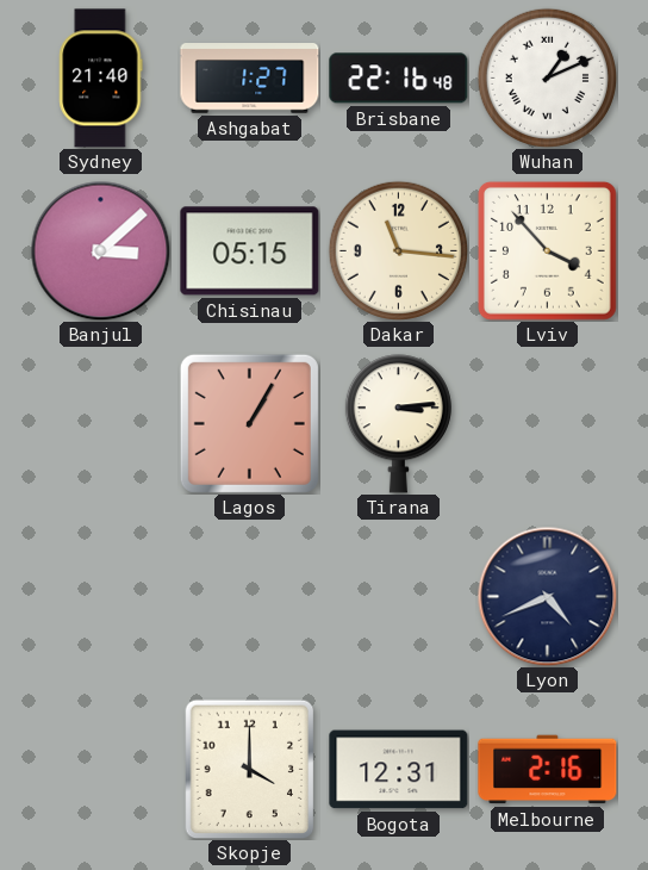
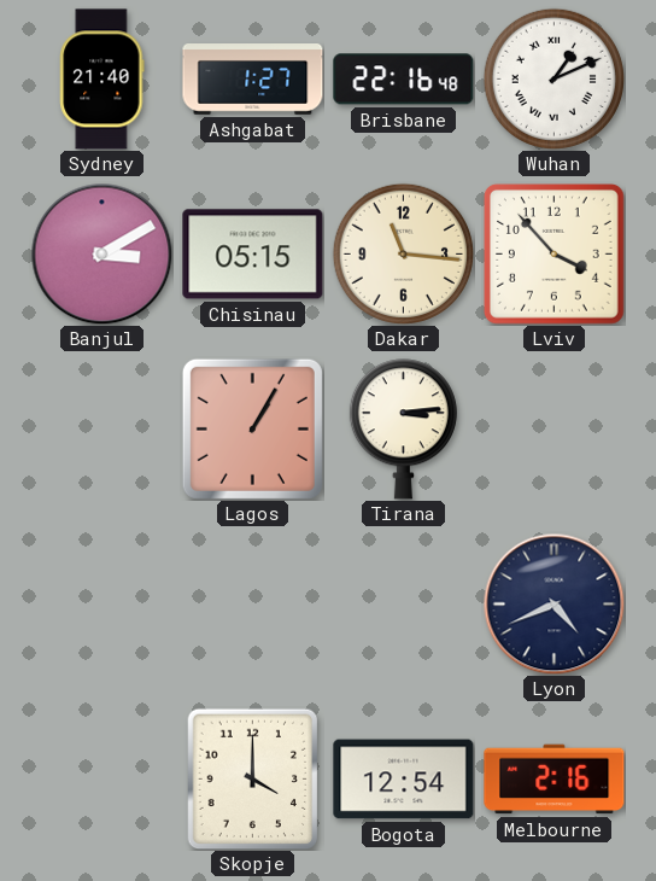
Banjul: 3:08 -> 3:10 (101, 253)
Bogota: 12:31 -> 12:54 (404, 780)
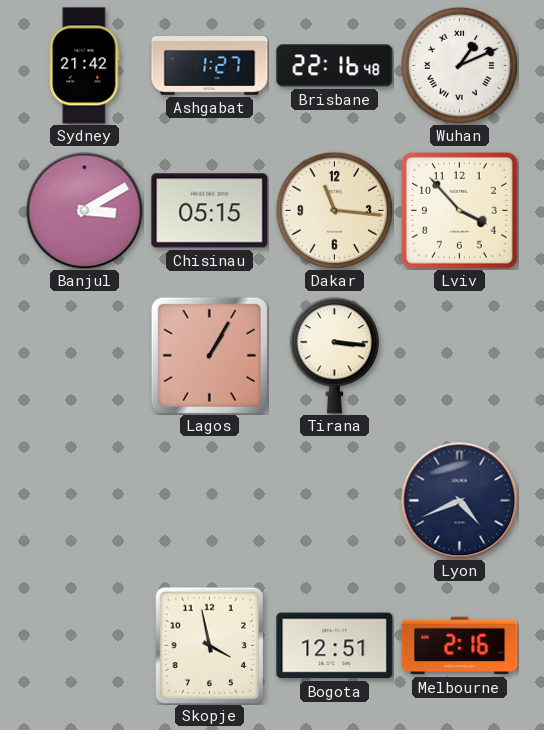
Sydney: 21:40 -> 21:42 (85, 66)
Tirana: 3:14 -> 3:16 (334, 356)
Skopje: 4:00 -> 3:58 (210, 645)
Bogota: 12:54 -> 12:51 (335, 646)
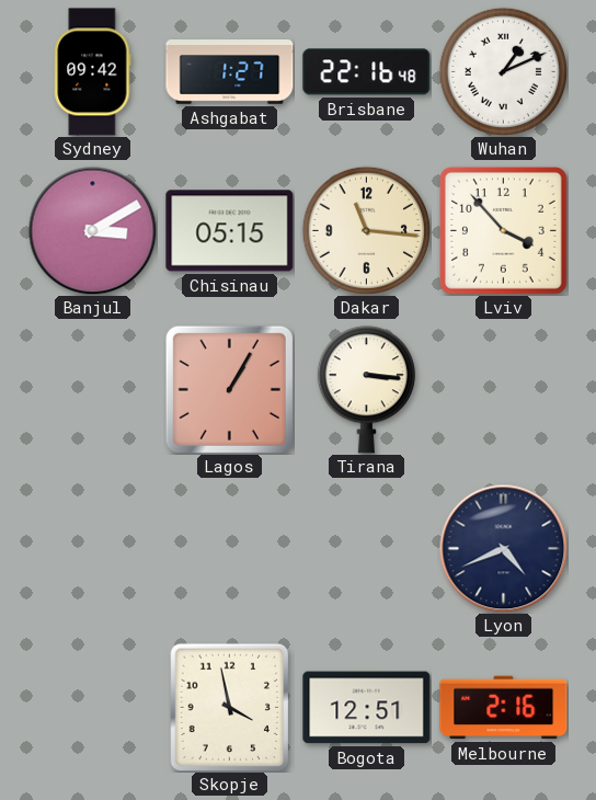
Sydney: 21:42 -> 09:42 (93, 72)
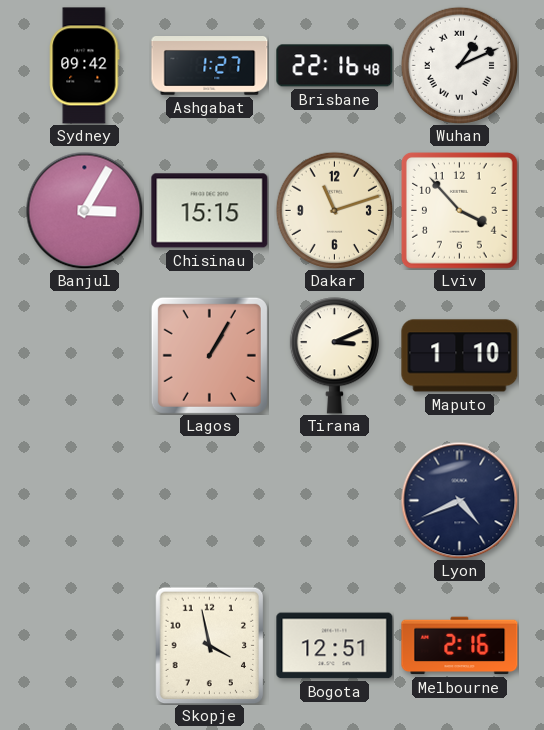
Banjul: 3:10 -> 3:05 (84, 210)
Chisinau: 05:15 -> 15:15 (210, 211)
Dakar: 11:16 -> 11:12 (334, 210)
Tirana: 3:16 -> 3:11 (334, 356)
Maputo: none -> 1:10 (460, 356)
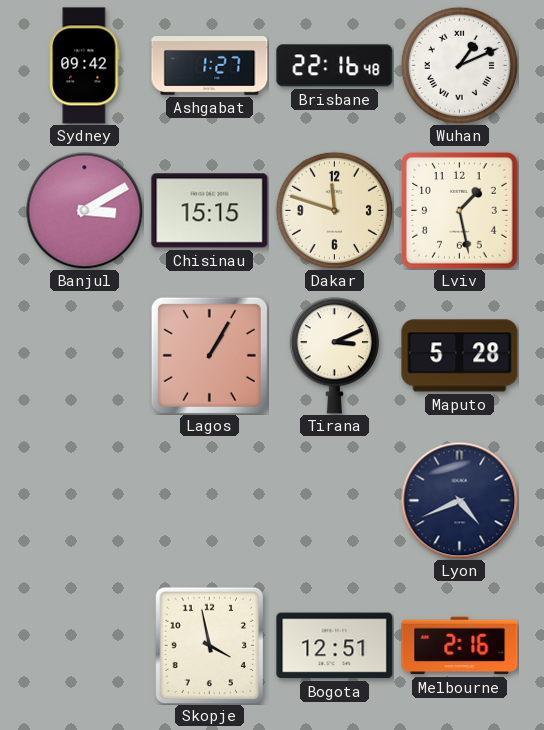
Banjul: 3:05 -> 3:10 (84, 210)
Dakar: 11:12 -> 11:48 (334, 210)
Lviv: 3:53 -> 1:28 (460, 211)
Maputo: 1:10 -> 5:28 (460, 356)
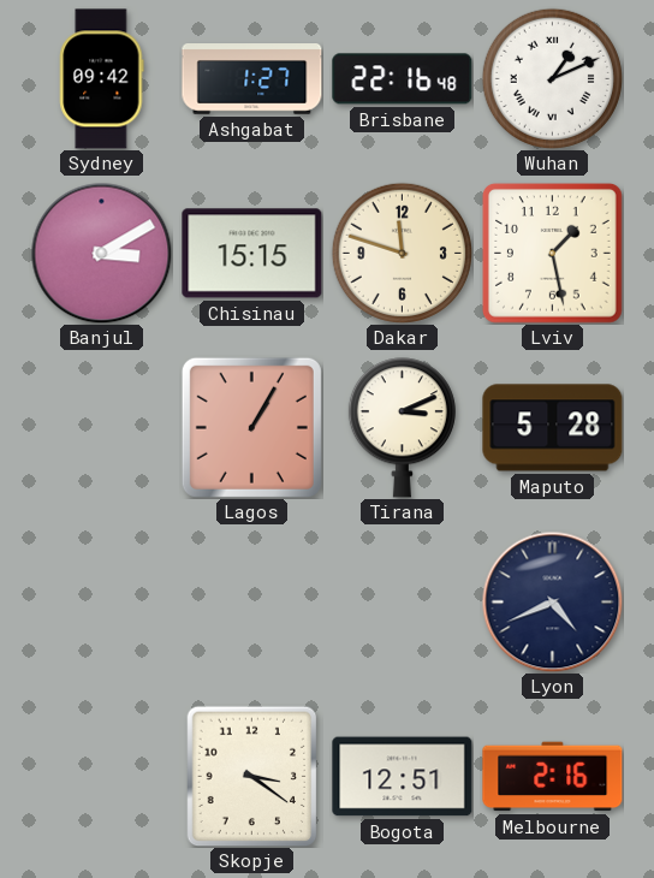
Skopje: 3:58 -> 3:21 (252, 776)
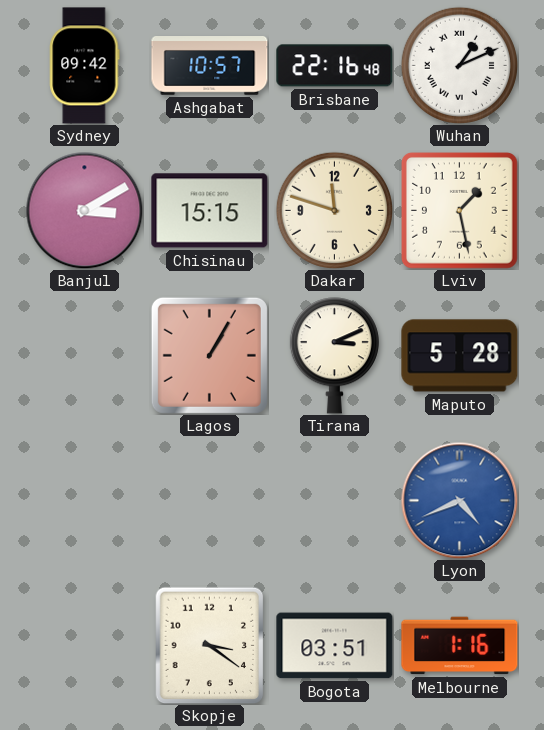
Ashgabat: 1:27 -> 10:57 (210, 66)
Lyon dial: navy -> blue (459, 500)
Bogota: 12:51 -> 03:51 (335, 646)
Melbourne: 2:16 -> 1:16 (460, 646)
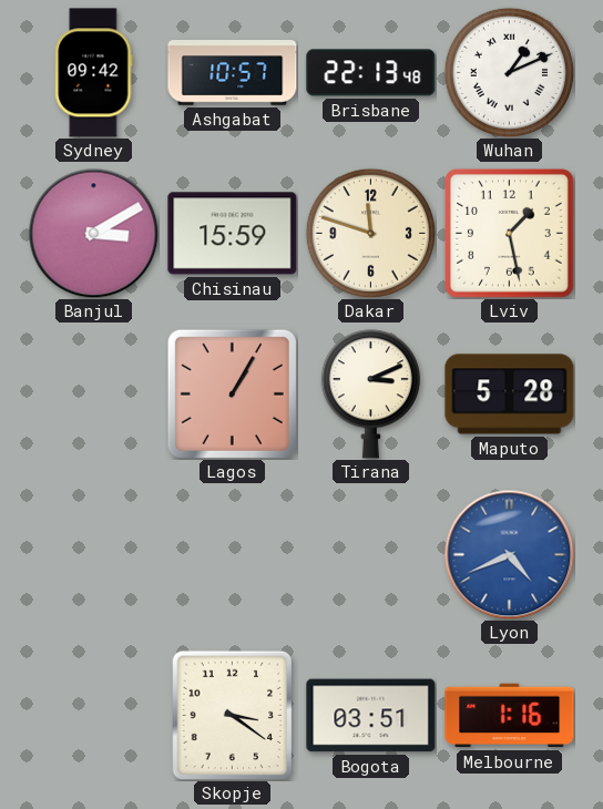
Brisbane: 22:16 -> 22:13 (371, 73)
Chisinau: 15:15 -> 15:59 (233, 234)
